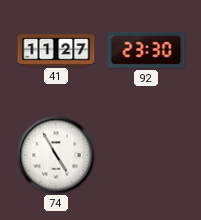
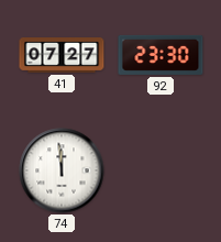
41: 11:27 -> 07:27 (62, 56)
74: 4:55 -> 11:59 (62, 170)
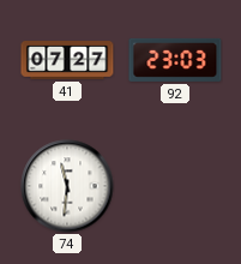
92: 23:30 -> 23:03 (175, 60)
74: 11:59 -> 11:31 (67, 186)
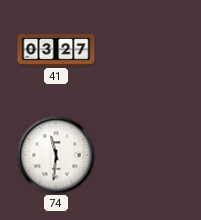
41: 07:27 -> 03:27 (56, 51)
92: 23:03 -> none (175, 60)
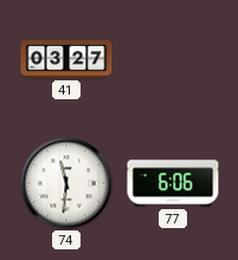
77: none -> 6:06 (173, 183)
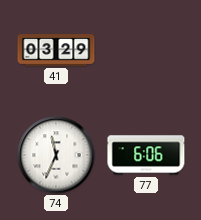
41: 03:27 -> 03:29 (56, 51)
74: 11:31 -> 11:34 (56, 155)
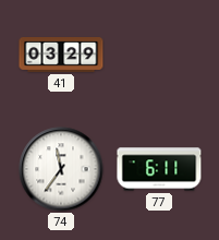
74: 11:34 -> 11:36 (61, 169)
77: 6:06 -> 6:11 (159, 169)
